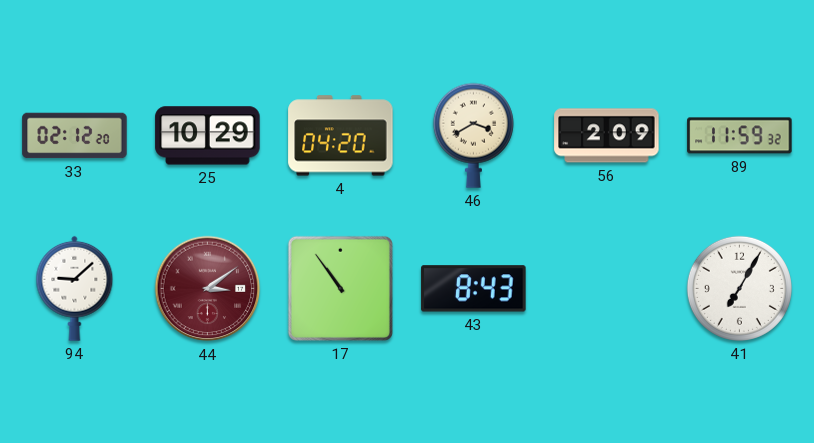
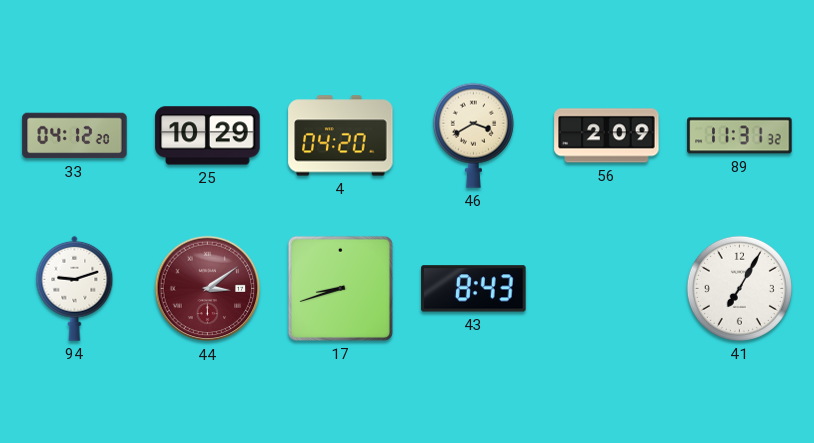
33: 02:12 -> 04:12 (75, 136)
89: 11:59 -> 11:31 (740, 136)
94: 9:08 -> 9:12 (75, 288)
17: 10:54 -> 8:42 (340, 288)
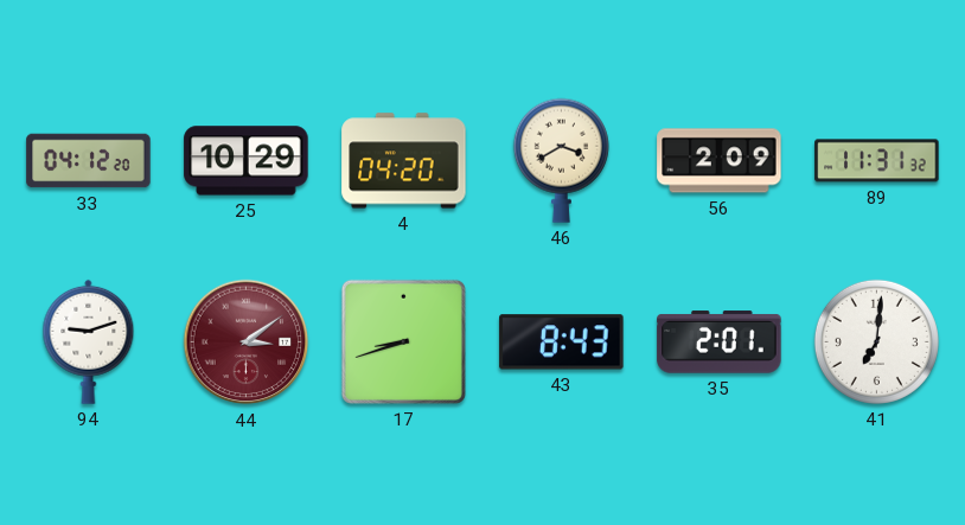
35: none -> 2:01 (720, 342)
41: 7:05 -> 7:01 (876, 341)
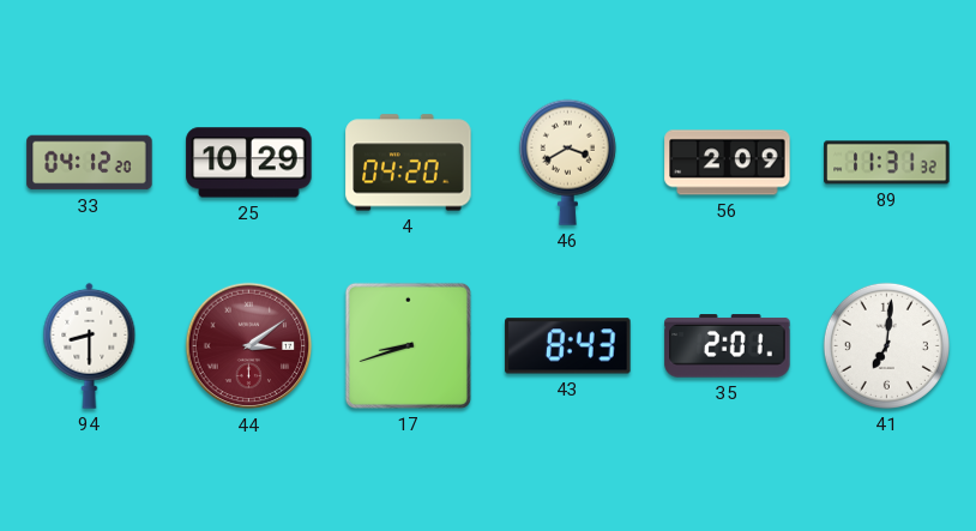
94: 9:12 -> 8:30 (90, 345)
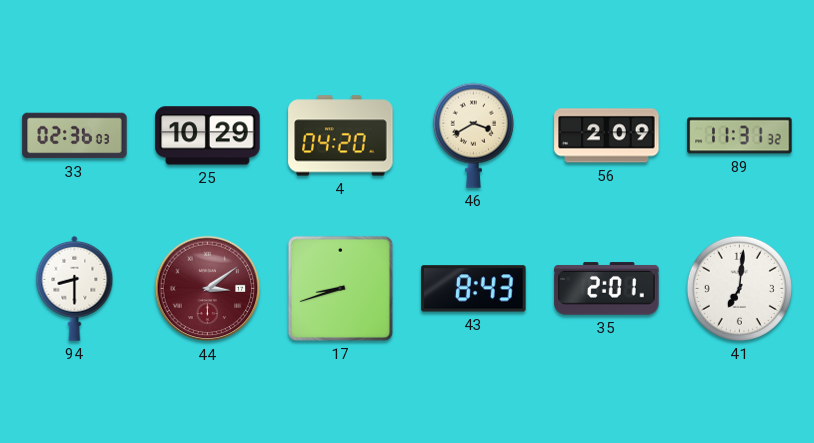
33: 04:12 -> 02:36 (75, 136)
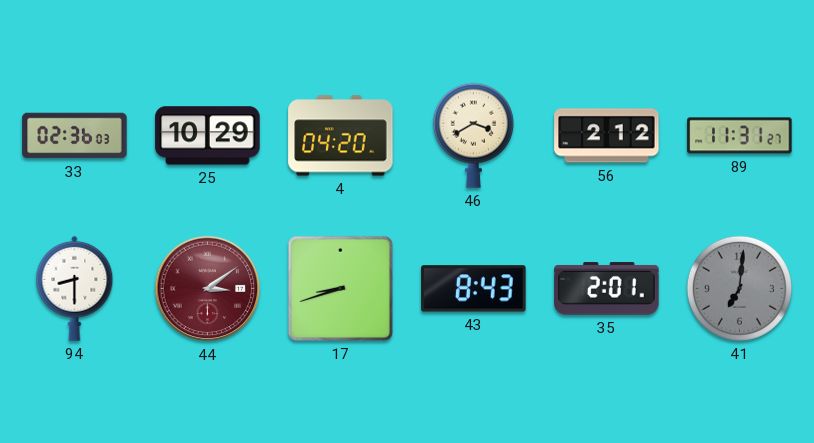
56: 2:09 -> 2:12 (607, 136)
89: 11:31:32 -> 11:31:27 (740, 136)
41 dial: white -> grey (739, 288)
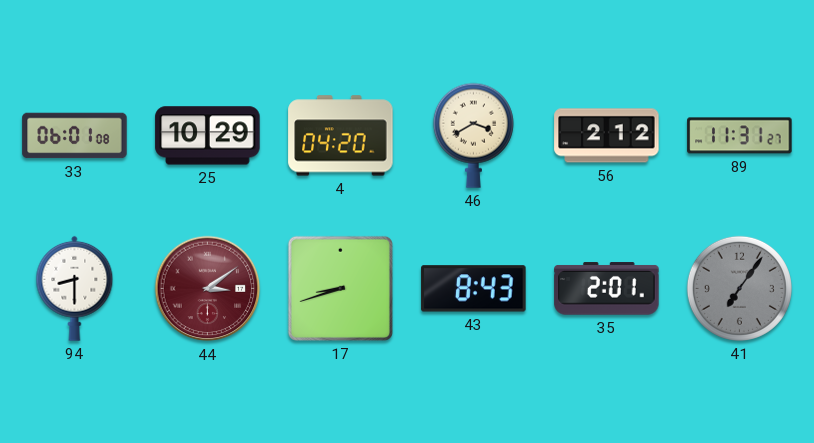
33: 02:36 -> 06:01 (75, 136)
41: 7:01 -> 7:06 (739, 288)
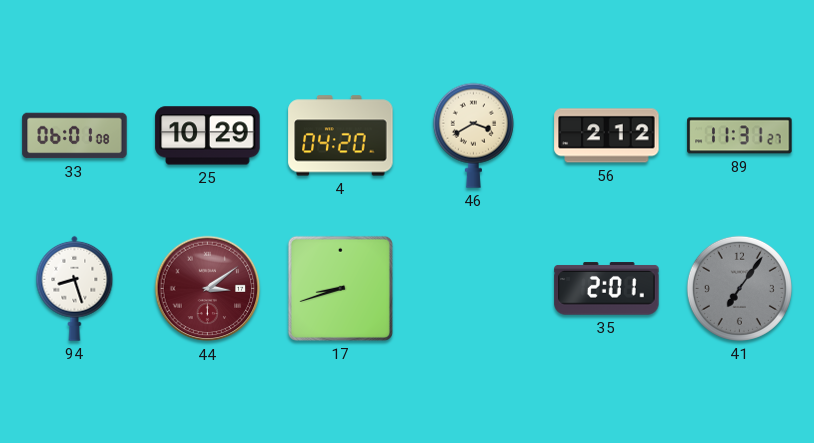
94: 8:30 -> 8:27 (75, 288)
43: 8:43 -> none (474, 289)
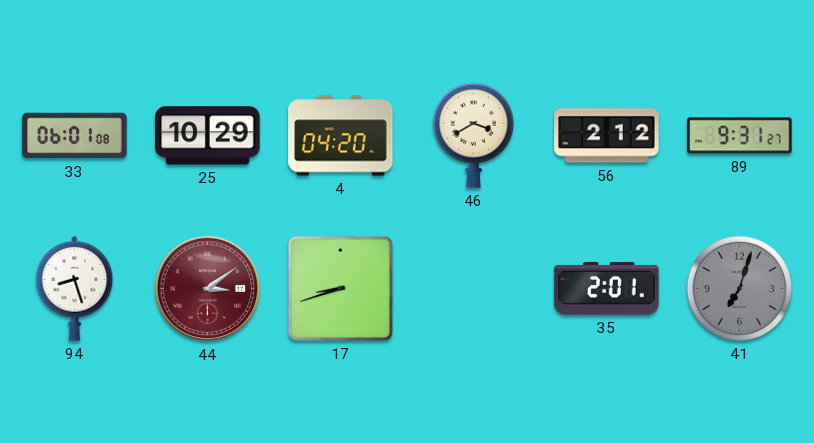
89: 11:31 -> 9:31 (740, 136)
41: 7:06 -> 7:03 (739, 288)
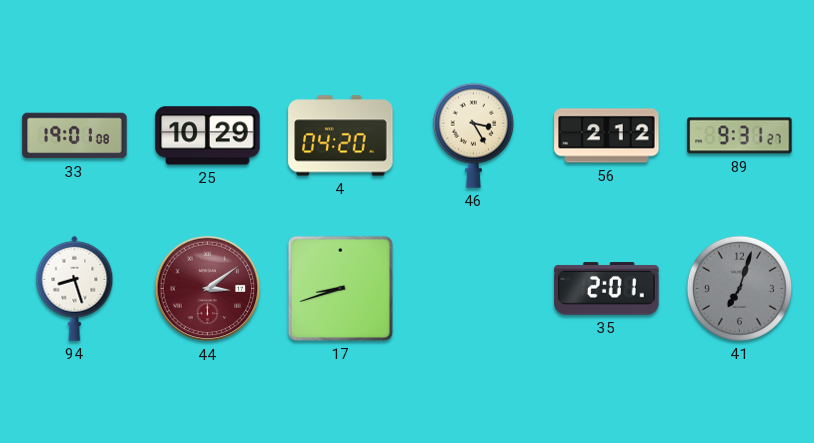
33: 06:01 -> 19:01 (75, 136)
46: 3:40 -> 3:25 (473, 135)
